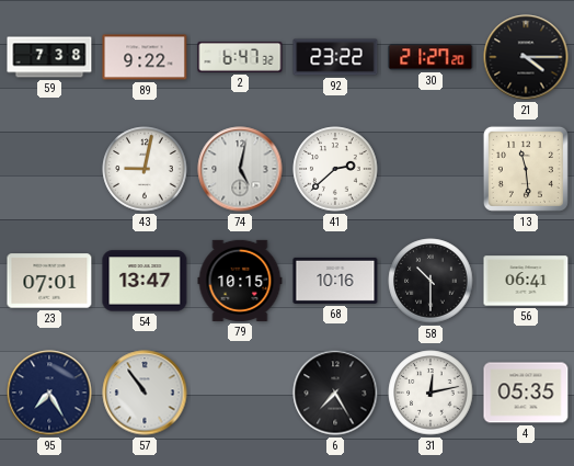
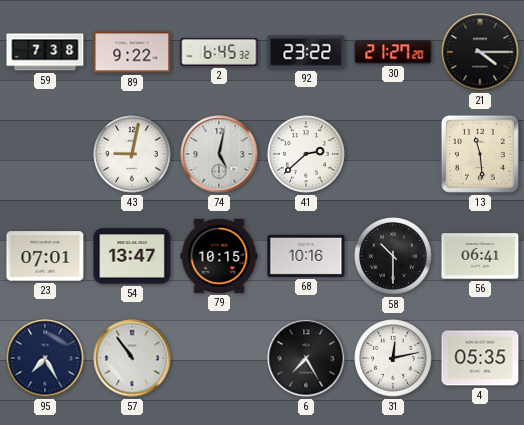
2: 6:47 -> 6:45 (219, 52)
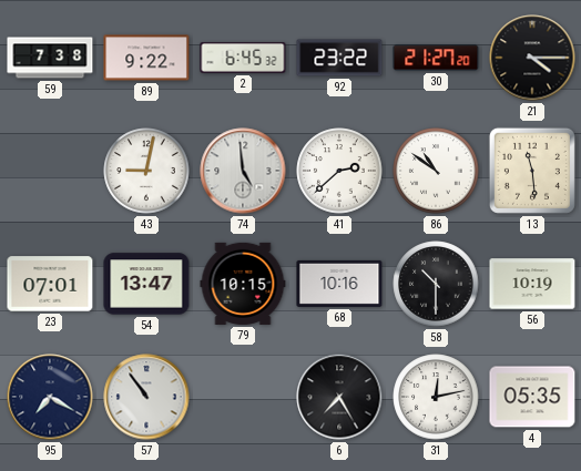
74: 5:02 -> 4:59 (243, 171)
86: none -> 10:51 (436, 171)
56: 06:41 -> 10:19 (532, 284)
95: 7:25 -> 7:20 (50, 397)
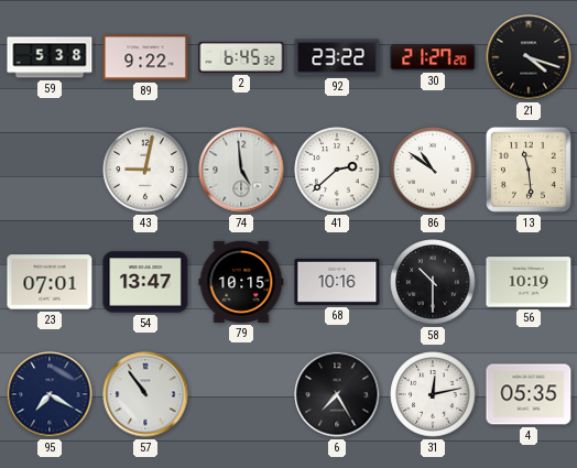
59: 7:38 -> 5:38 (50, 57)
21: 4:15 -> 4:18 (529, 57)
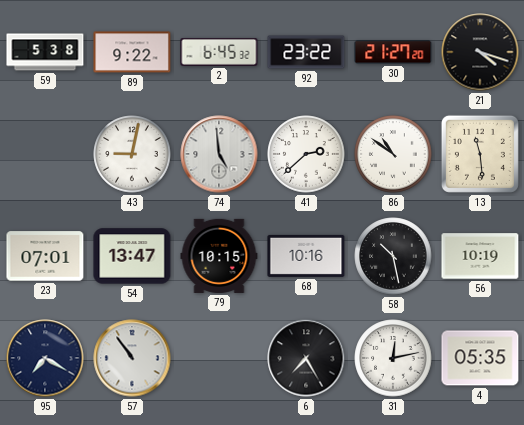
58: 10:30 -> 10:28 (393, 256)
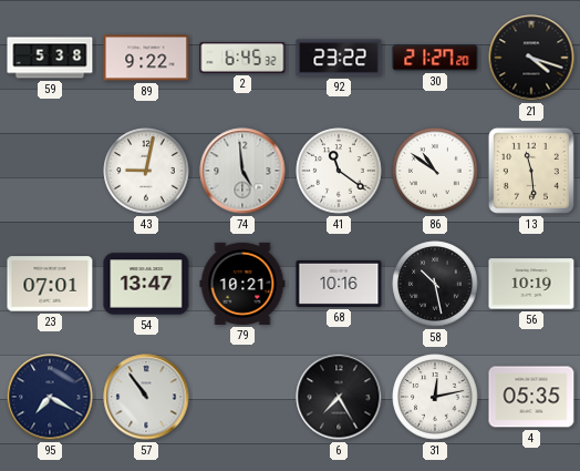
41: 2:38 -> 11:21 (339, 171)
79: 10:15 -> 10:21 (242, 284)
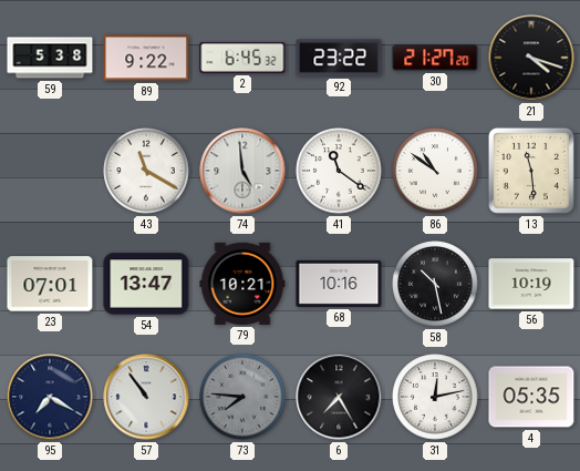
43: 9:02 -> 11:20 (146, 171)
73: none -> 7:46 (242, 397)
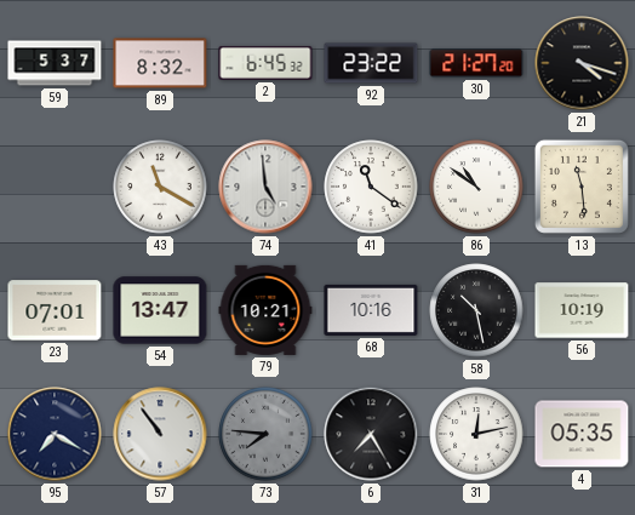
59: 5:38 -> 5:37 (55, 63)
89: 9:22 -> 8:32 (160, 63)
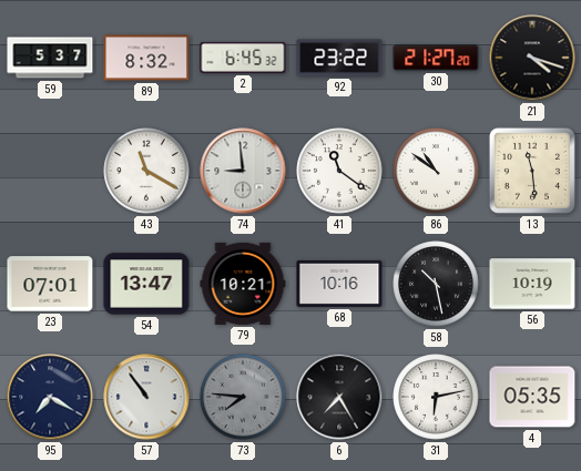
74: 4:59 -> 8:59 (243, 171)
31: 12:13 -> 6:13 (436, 397)
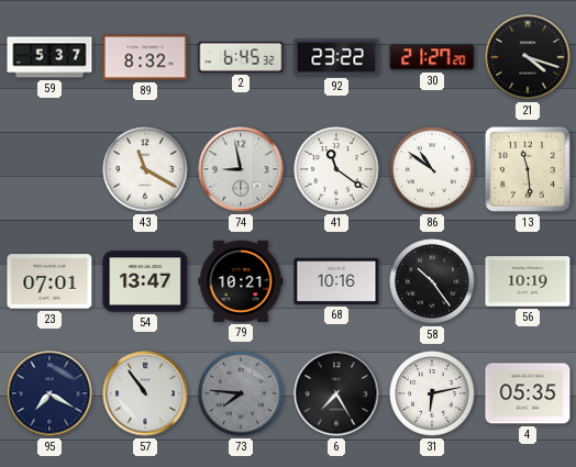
74: 8:59 -> 8:58 (241, 169)
58: 10:28 -> 10:24 (432, 281)
